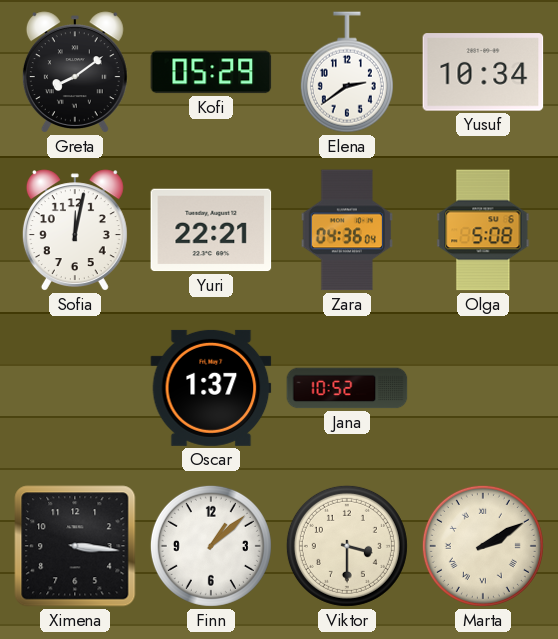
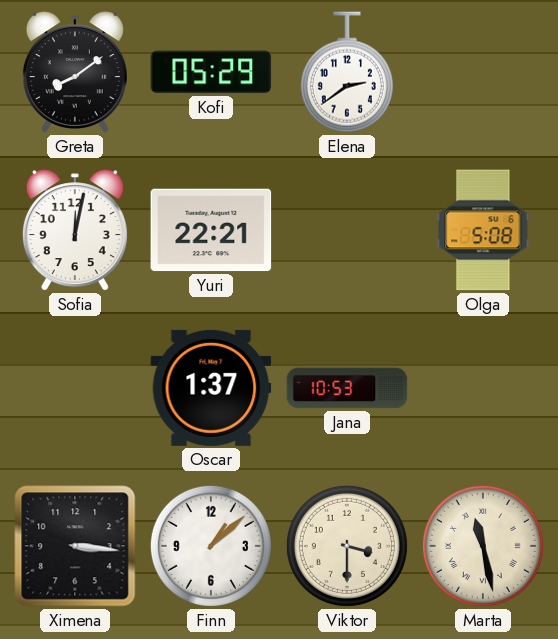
Yusuf: 10:34 -> none (483, 72)
Zara: 04:36 -> none (346, 230)
Jana: 10:52 -> 10:53 (347, 388)
Marta: 2:10 -> 11:28 (483, 546)
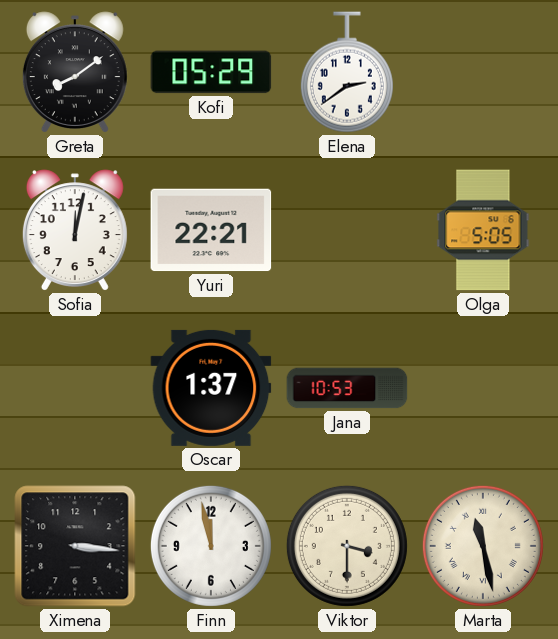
Olga: 5:08 -> 5:05 (483, 230)
Finn: 1:08 -> 11:58 (211, 546)
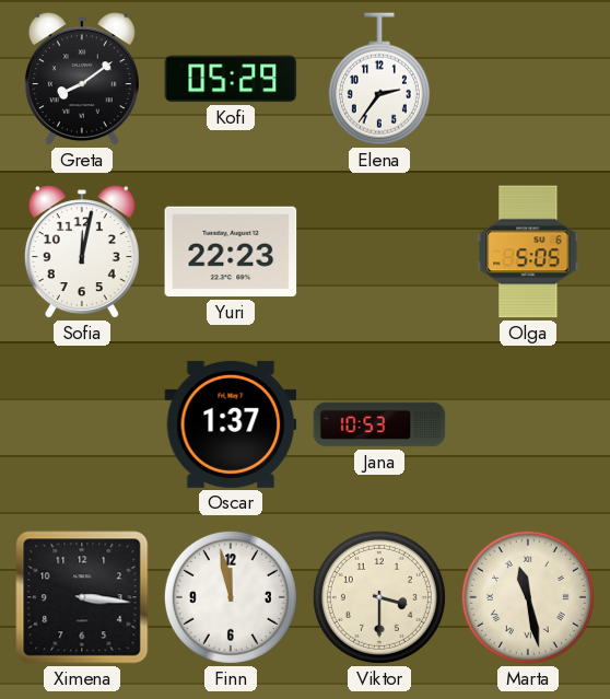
Elena: 2:39 -> 2:36 (379, 79)
Yuri: 22:21 -> 22:23 (231, 252)
